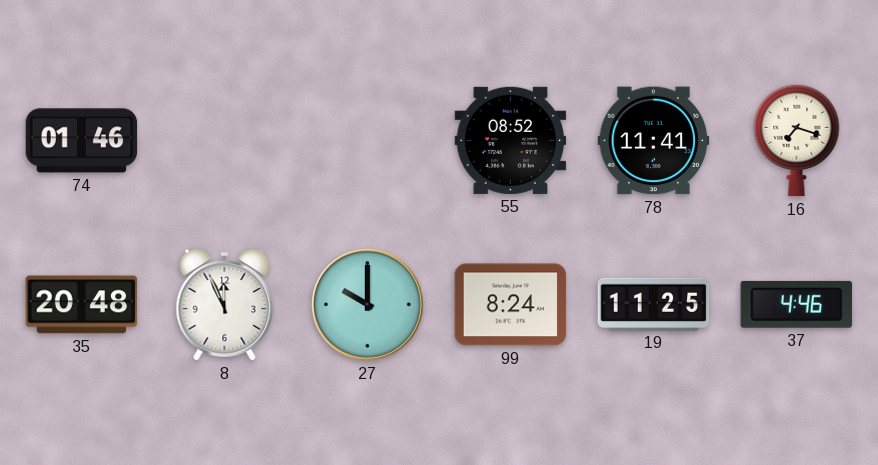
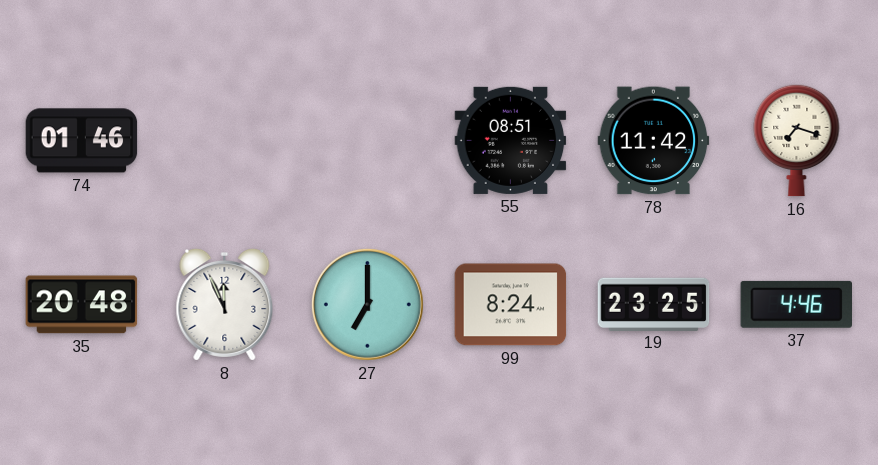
55: 08:52 -> 08:51 (511, 140)
78: 11:41 -> 11:42 (654, 141)
27: 10:00 -> 7:00 (367, 304)
19: 11:25 -> 23:25 (654, 304)
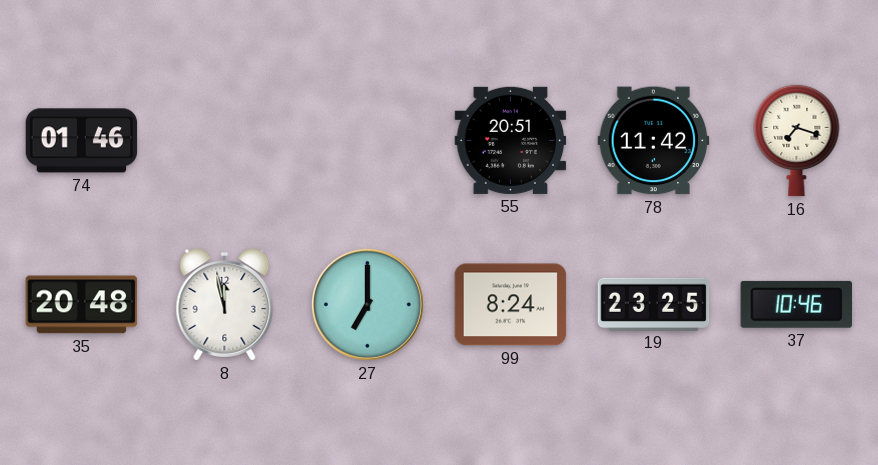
55: 08:51 -> 20:51 (511, 140)
8: 11:56 -> 11:58 (225, 304)
37: 4:46 -> 10:46 (797, 304)
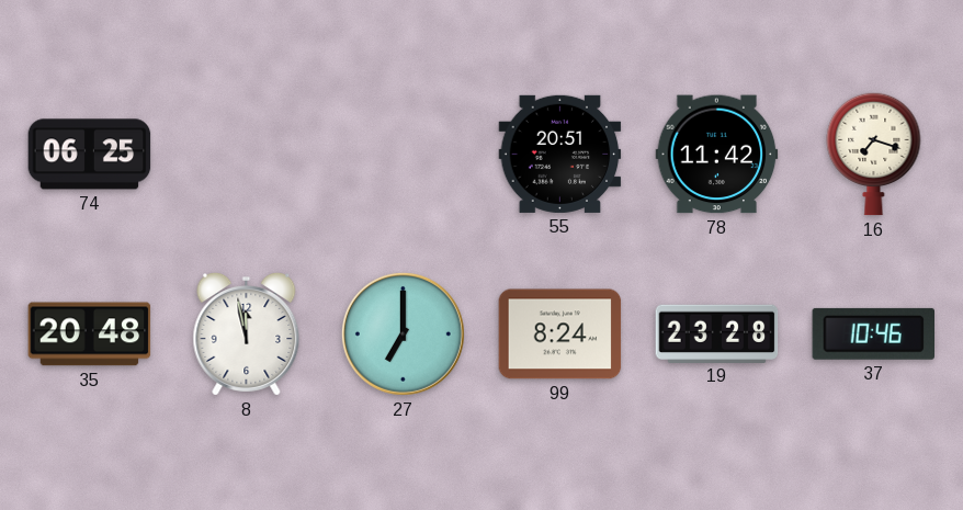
74: 01:46 -> 06:25 (90, 155)
19: 23:25 -> 23:28 (717, 333)
